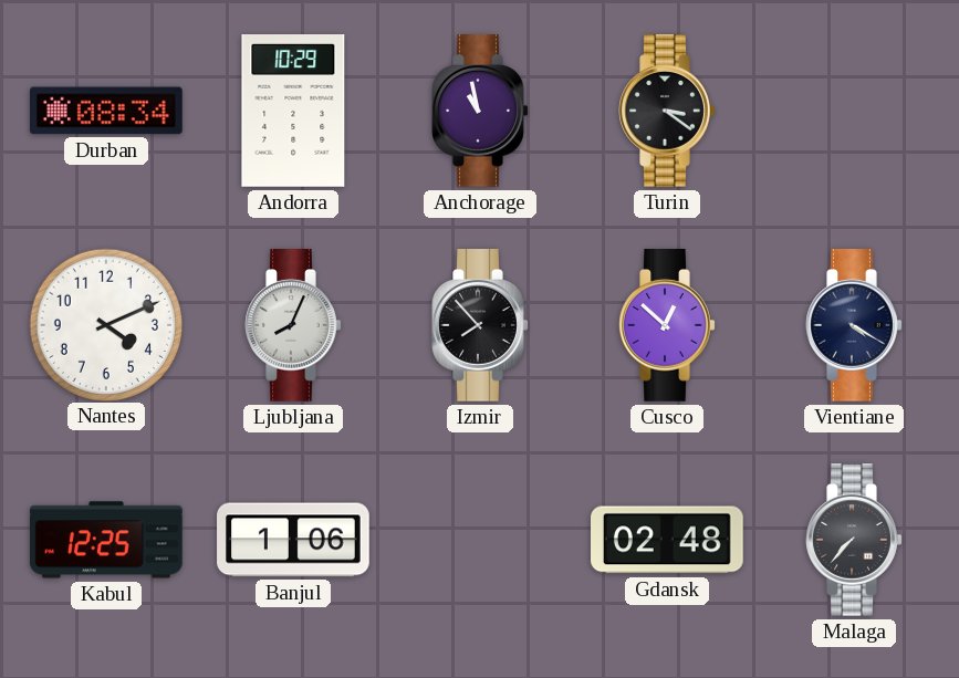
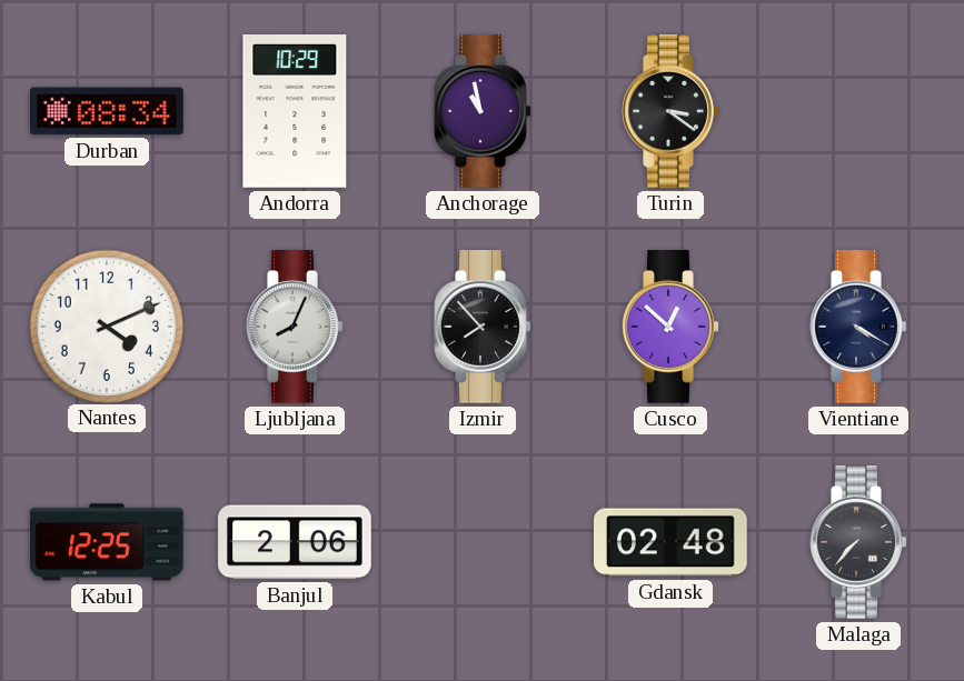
Banjul: 1:06 -> 2:06 (295, 542)
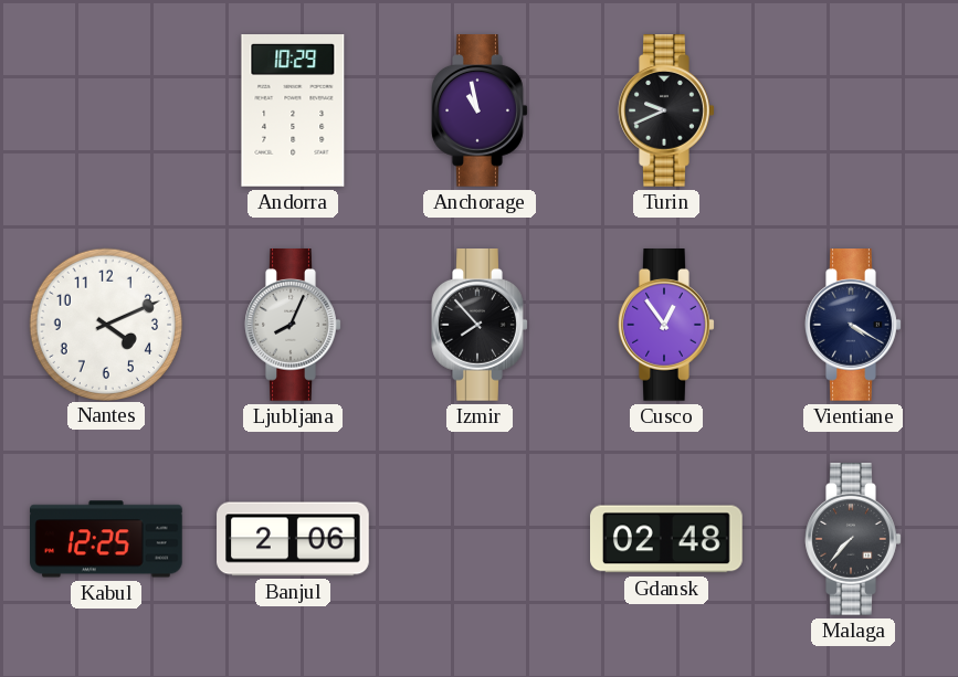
Durban: 08:34 -> none (108, 111)
Turin: 3:21 -> 9:41 (666, 112)
Cusco: 12:52 -> 12:54 (666, 326)
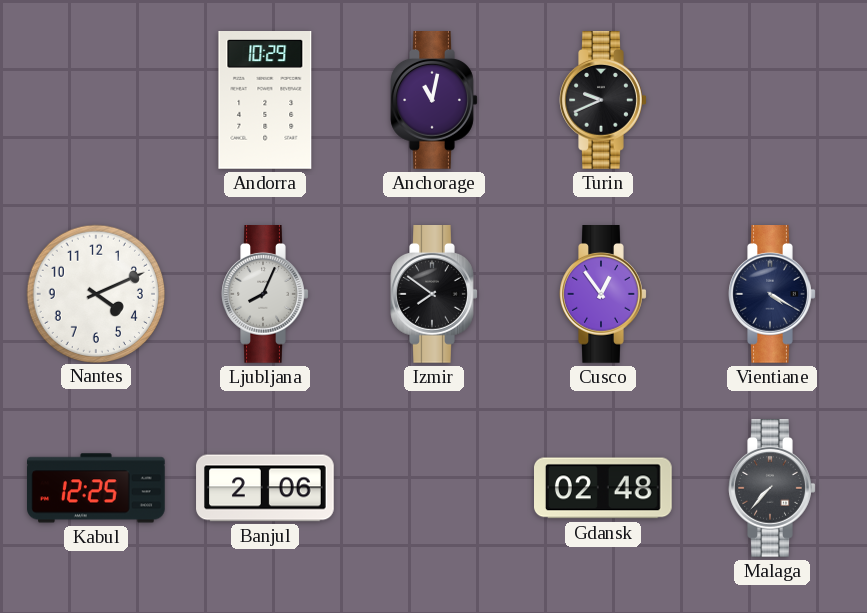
Anchorage: 10:58 -> 11:02 (434, 101)
Izmir: 7:53 -> 7:51 (434, 295)
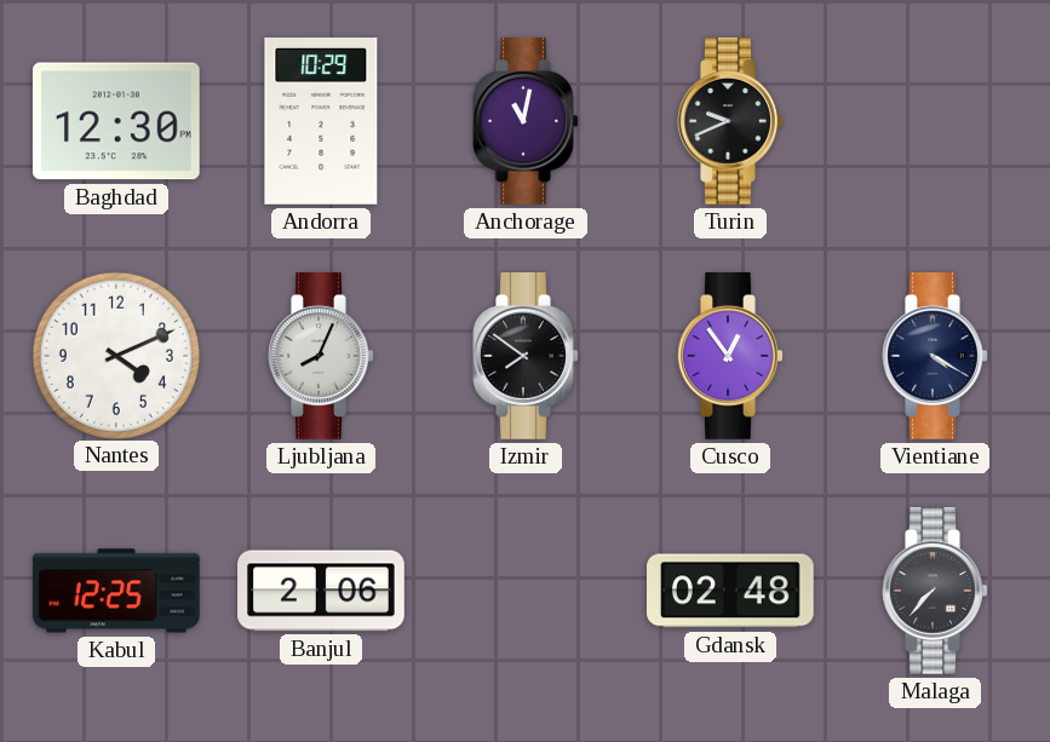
Baghdad: none -> 12:30 (116, 121)
